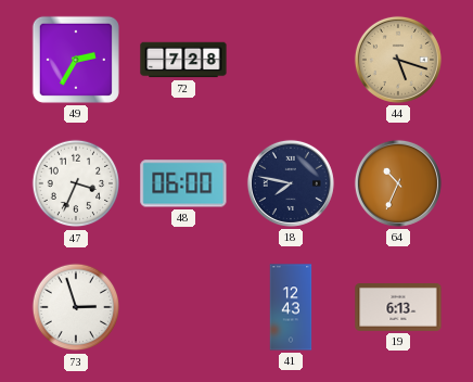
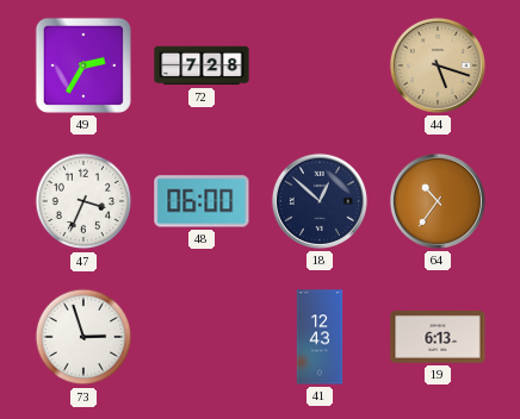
18: 7:47 -> 12:52 (320, 201)
64: 10:34 -> 10:36 (438, 201)
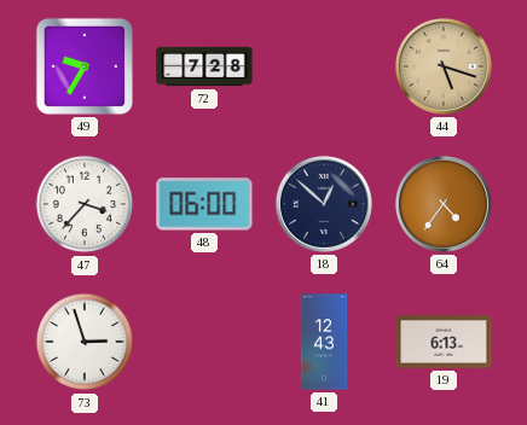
49: 2:35 -> 9:35 (85, 66)
47: 3:34 -> 3:37 (85, 204)
64: 10:36 -> 4:36 (444, 204)
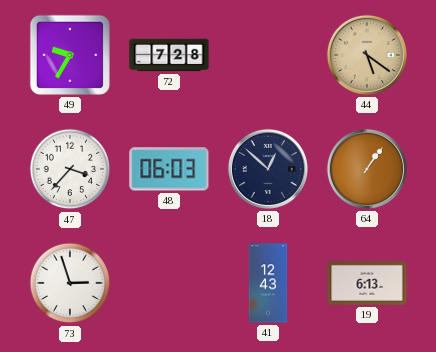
44: 5:18 -> 5:21 (367, 55)
48: 06:00 -> 06:03 (169, 169)
64: 4:36 -> 1:06 (367, 169)
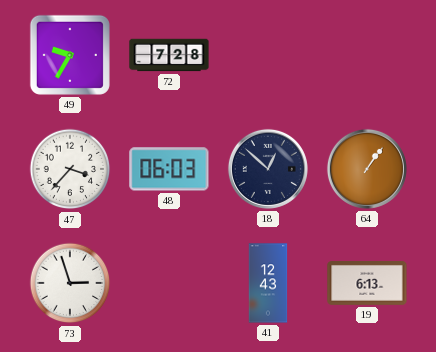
44: 5:21 -> none (367, 55)
